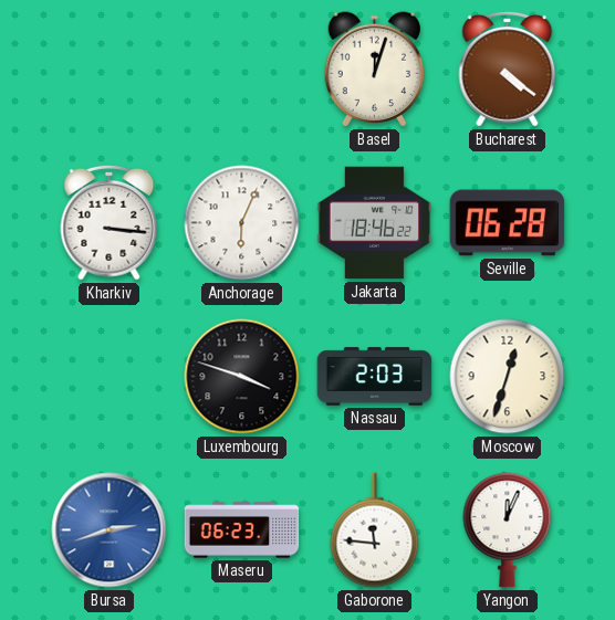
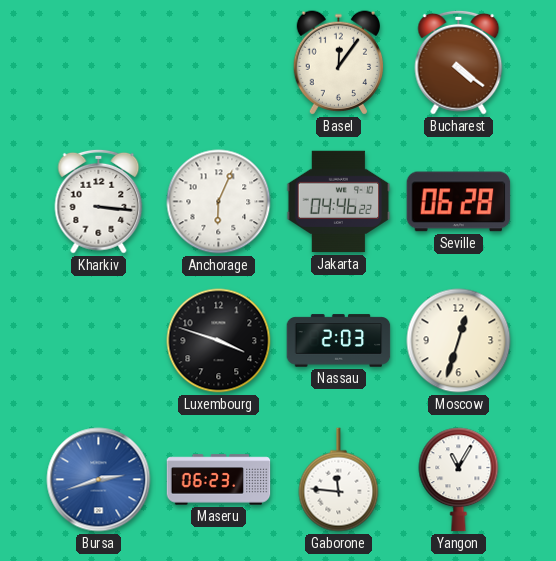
Basel: 12:03 -> 12:06 (338, 63)
Jakarta: 18:46 -> 04:46 (339, 202)
Yangon: 12:04 -> 11:05 (459, 480)
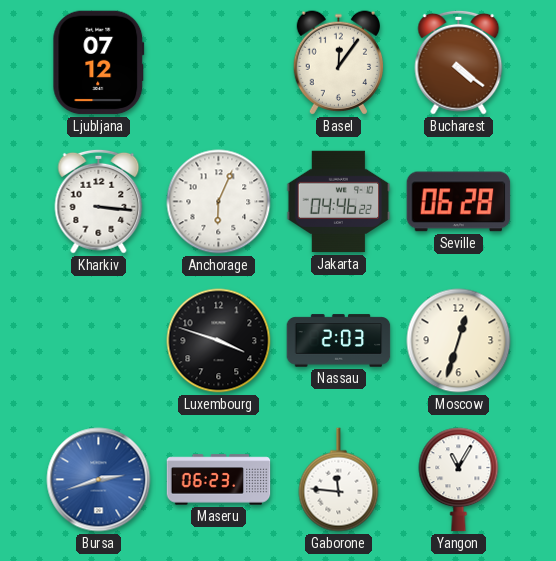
Ljubljana: none -> 07:12 (99, 63)
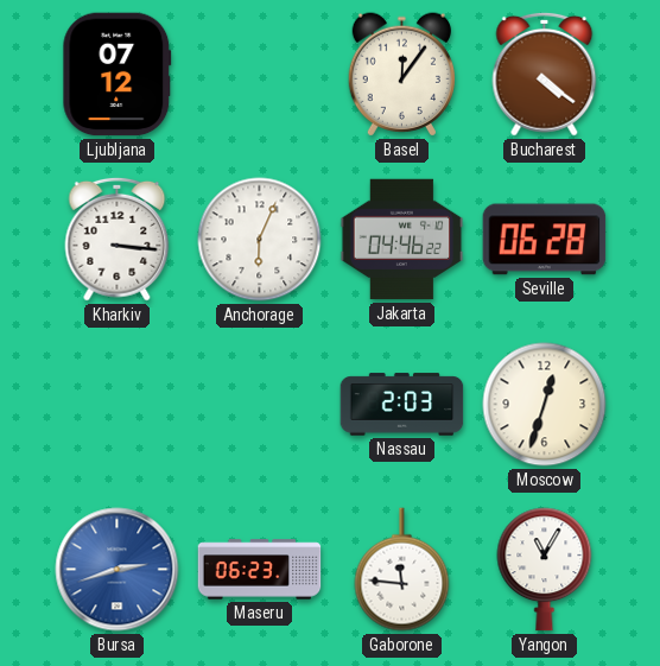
Luxembourg: 3:48 -> none (219, 341)
